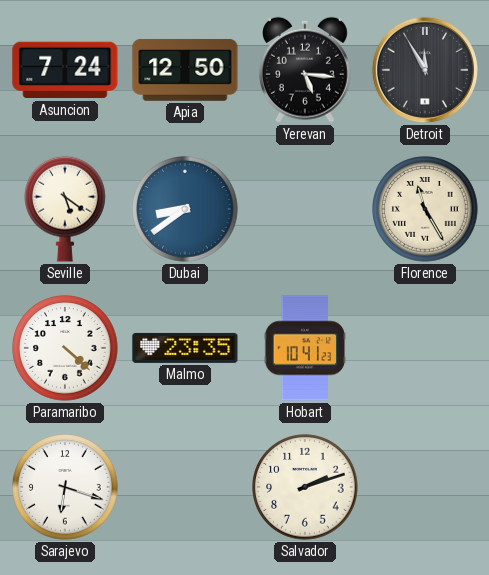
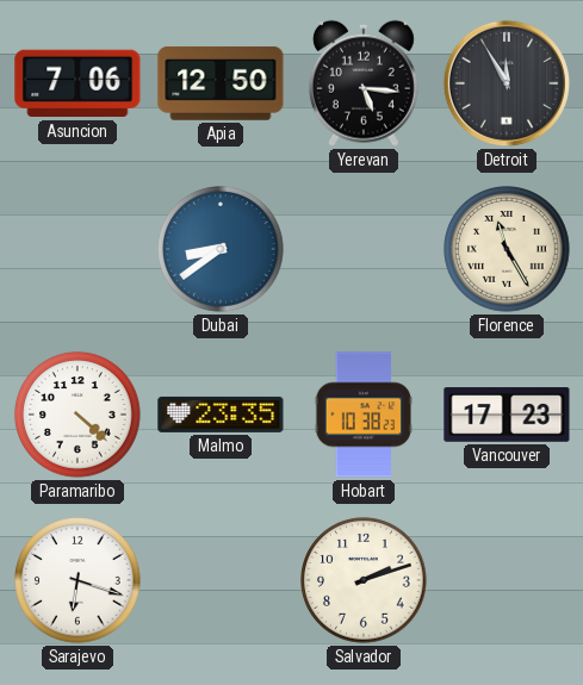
Asuncion: 7:24 -> 7:06 (77, 83)
Seville: 5:21 -> none (66, 209)
Hobart: 10:41 -> 10:38 (364, 415)
Vancouver: none -> 17:23 (507, 415)
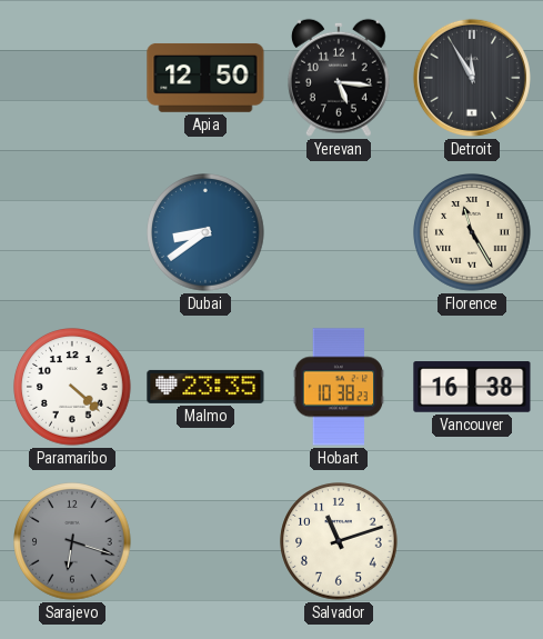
Asuncion: 7:06 -> none (77, 83)
Vancouver: 17:23 -> 16:38 (472, 387)
Sarajevo dial: white -> grey (72, 541)
Salvador: 2:12 -> 11:12 (339, 541)
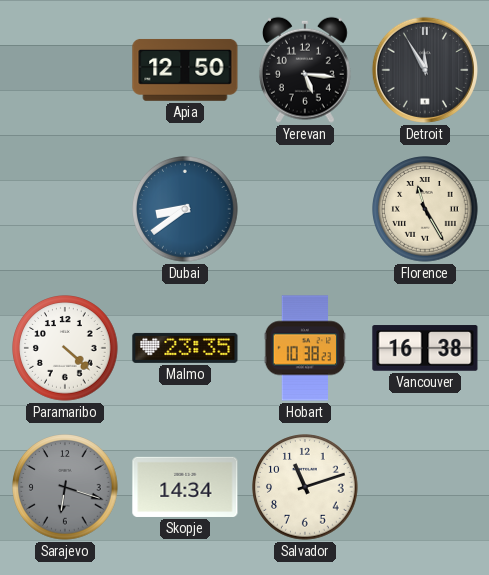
Skopje: none -> 14:34 (185, 487)
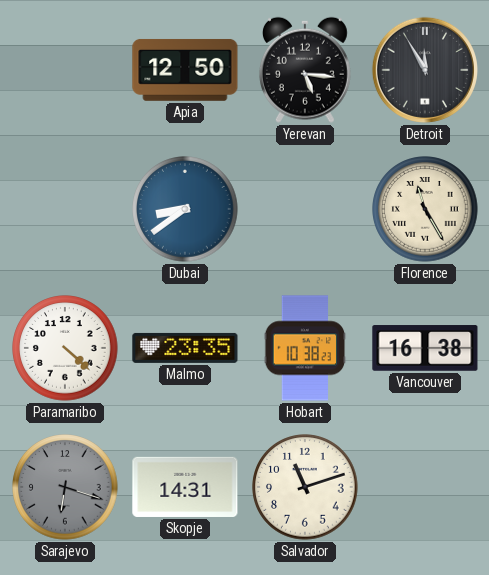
Skopje: 14:34 -> 14:31 (185, 487)
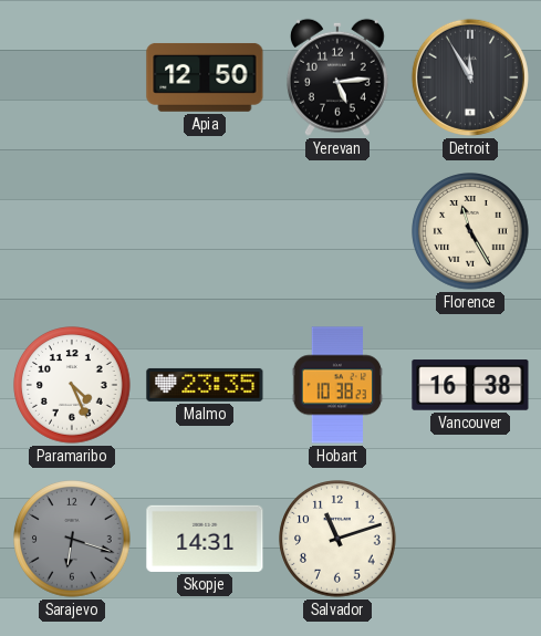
Yerevan: 5:16 -> 5:14 (337, 77)
Dubai: 8:39 -> none (185, 209)
Paramaribo: 4:22 -> 4:26 (72, 385)
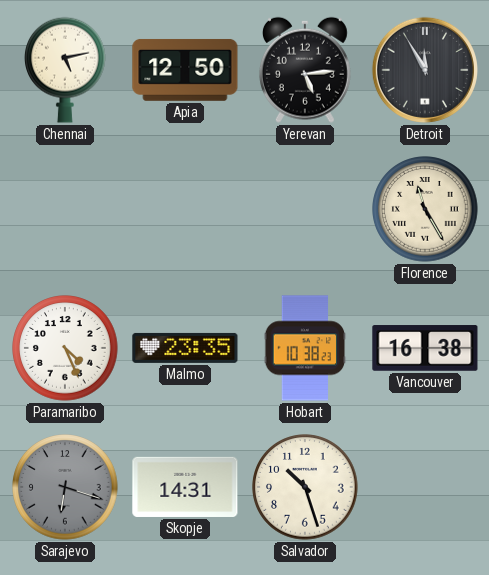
Chennai: none -> 5:13 (66, 70)
Salvador: 11:12 -> 10:27 (305, 487)
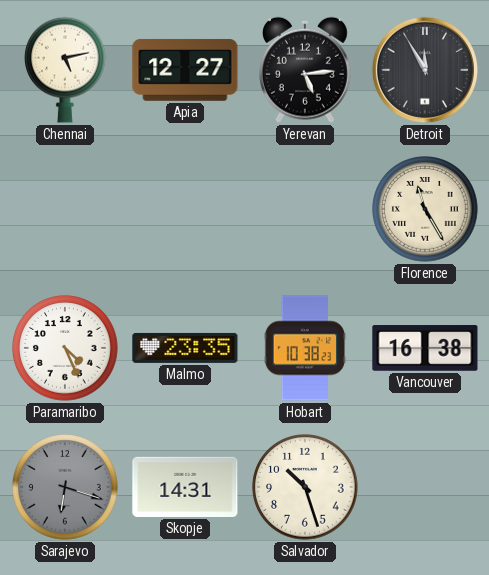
Apia: 12:50 -> 12:27 (185, 70)
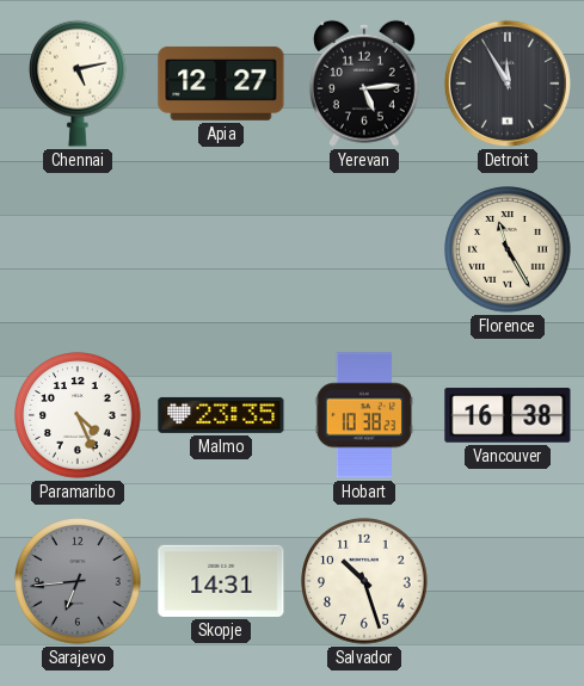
Sarajevo: 6:18 -> 6:44 (78, 581)
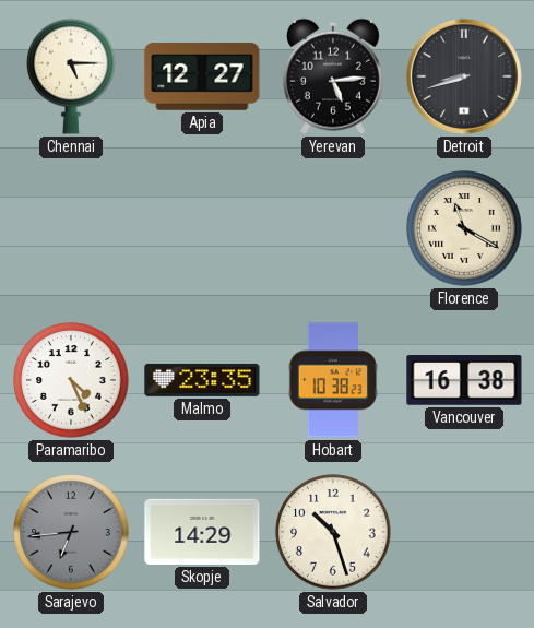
Chennai: 5:13 -> 5:15 (72, 76)
Detroit: 11:55 -> 8:42 (464, 76)
Florence: 11:25 -> 11:20 (464, 228)
Skopje: 14:31 -> 14:29 (202, 532)
